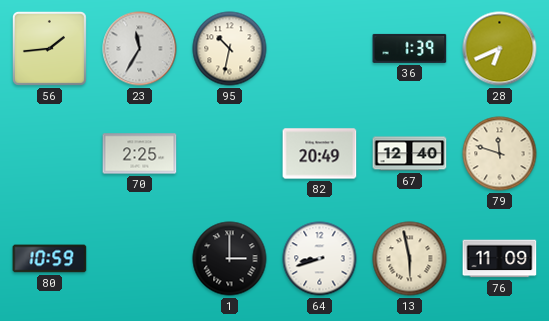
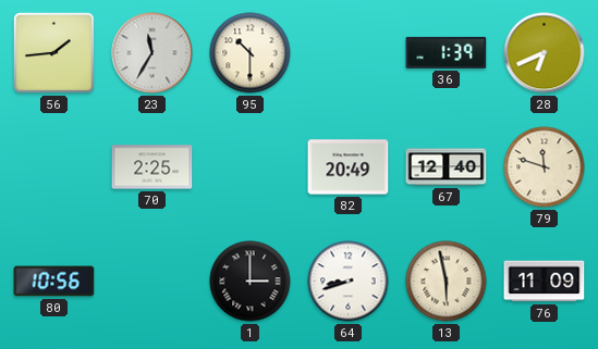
95: 10:32 -> 10:30 (251, 53)
80: 10:59 -> 10:56 (54, 282)
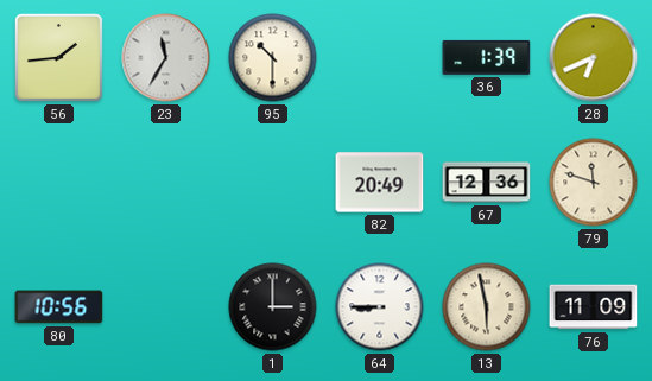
70: 2:25 -> none (152, 167)
67: 12:40 -> 12:36 (487, 183)
64: 8:42 -> 8:45 (380, 307)
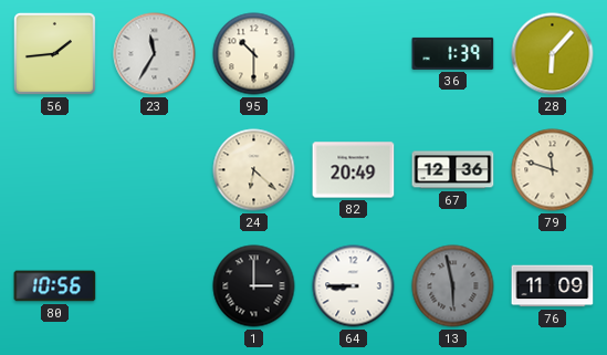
28: 6:41 -> 6:07 (553, 54)
24: none -> 6:22 (254, 170)
13 dial: cream -> grey (453, 286)
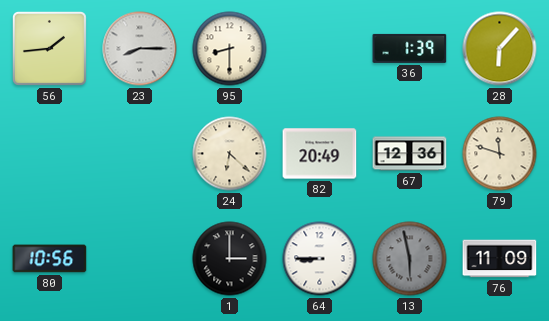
23: 11:35 -> 8:15 (140, 49)
95: 10:30 -> 8:30 (230, 49)
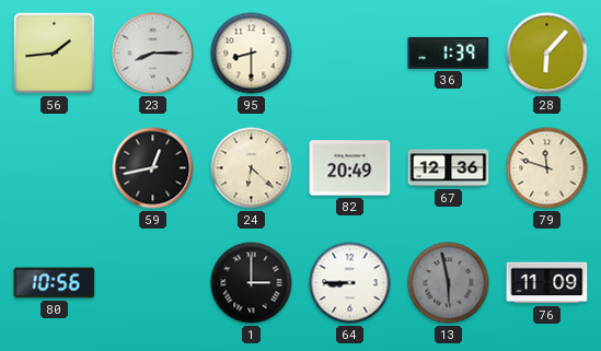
59: none -> 12:43 (153, 168)
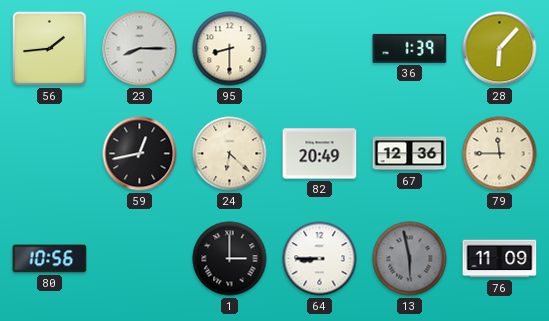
79: 11:48 -> 11:45 (500, 154)
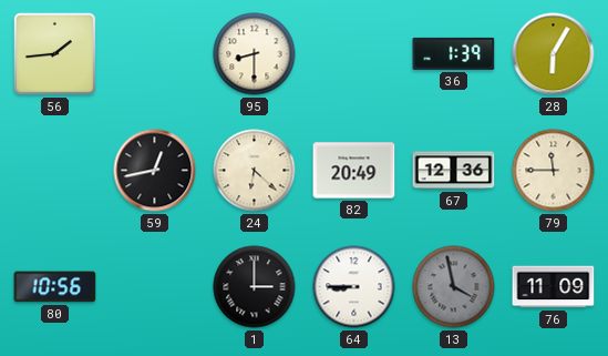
23: 8:15 -> none (140, 49)
28: 6:07 -> 6:05 (554, 54)
13: 5:58 -> 3:58 (454, 287)
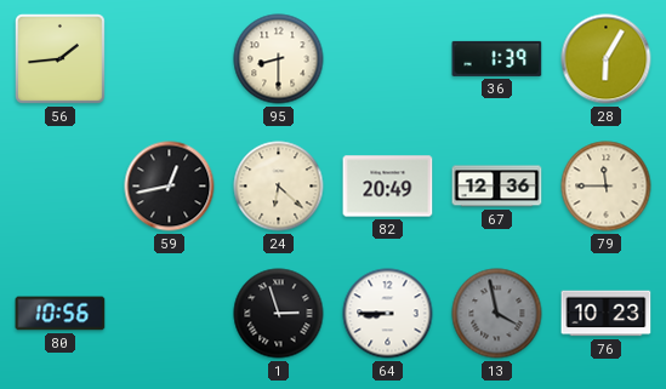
1: 3:00 -> 2:57 (279, 314)
76: 11:09 -> 10:23 (607, 314)
